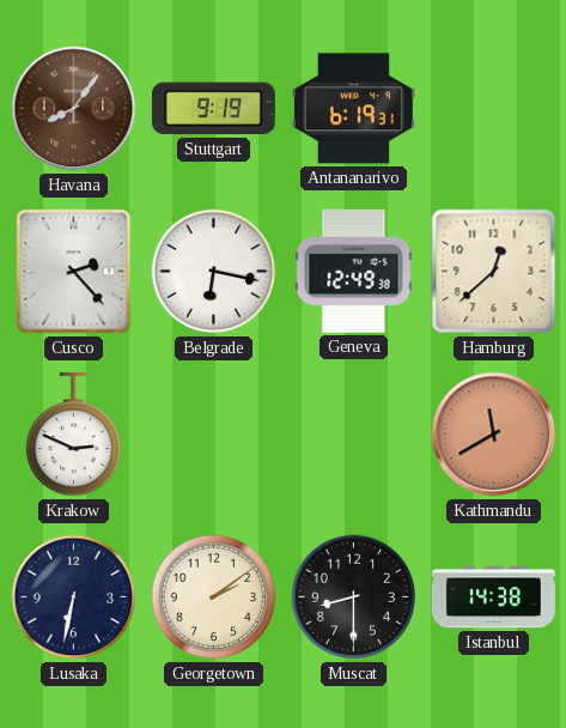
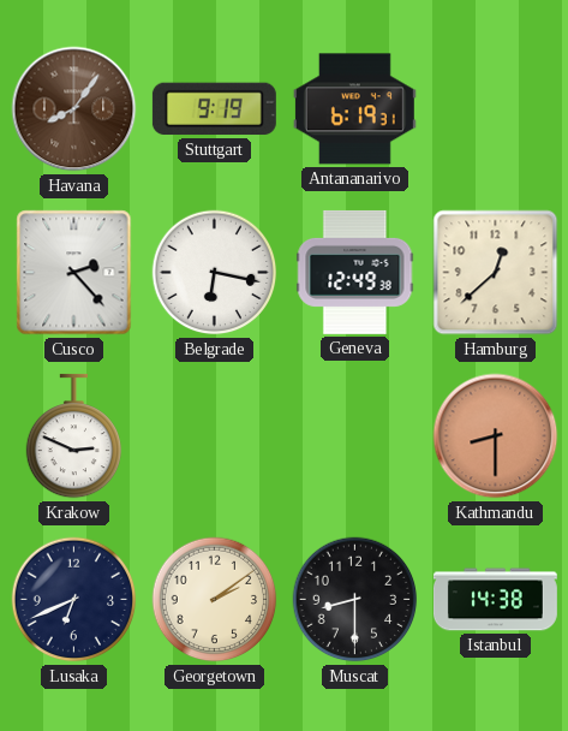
Kathmandu: 11:40 -> 8:30 (496, 436)
Lusaka: 6:32 -> 6:41 (74, 600)
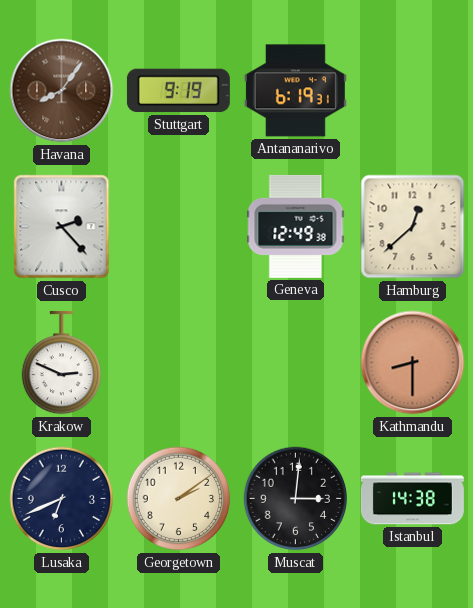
Belgrade: 6:17 -> none (215, 273)
Muscat: 8:30 -> 3:01 (296, 499)
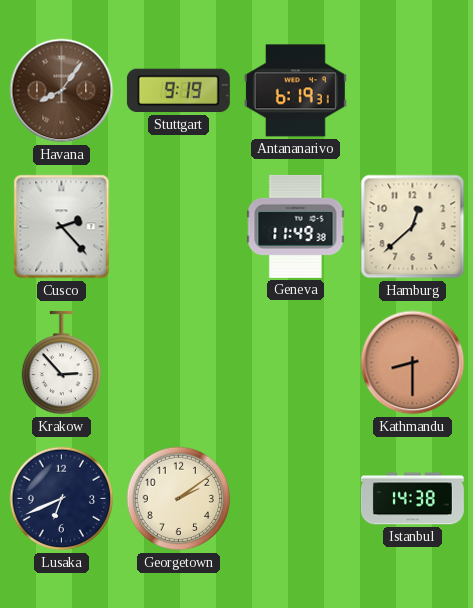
Geneva: 12:49 -> 11:49 (296, 226)
Krakow: 2:49 -> 2:53 (61, 363)
Muscat: 3:01 -> none (296, 499)
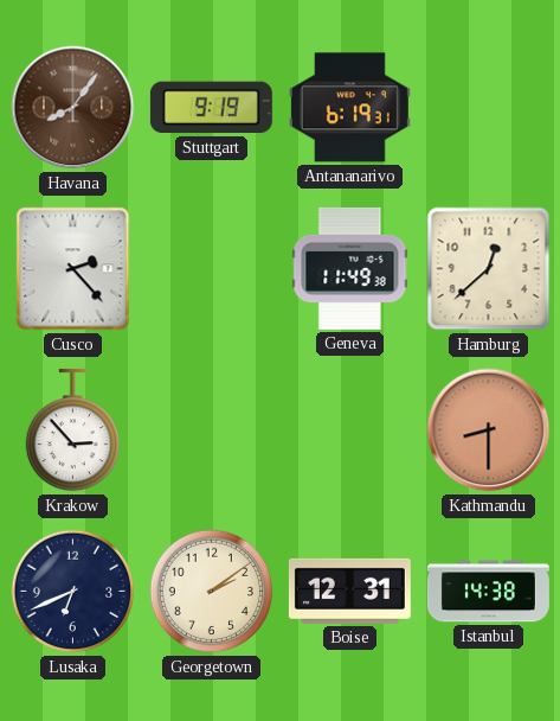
Boise: none -> 12:31 (349, 591)
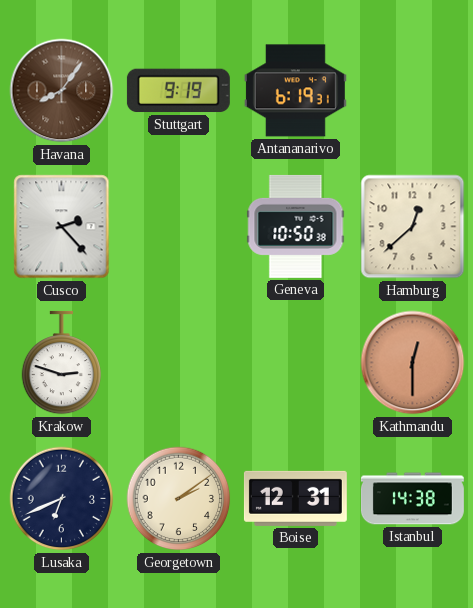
Geneva: 11:49 -> 10:50 (296, 226)
Krakow: 2:53 -> 2:48 (61, 363)
Kathmandu: 8:30 -> 12:30 (413, 363)
